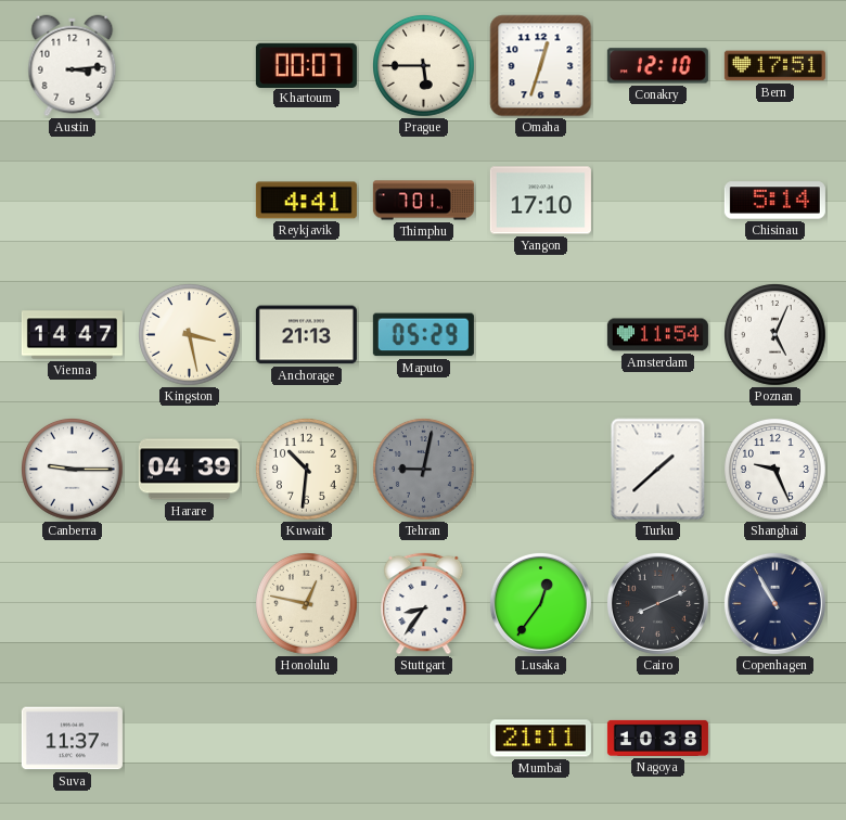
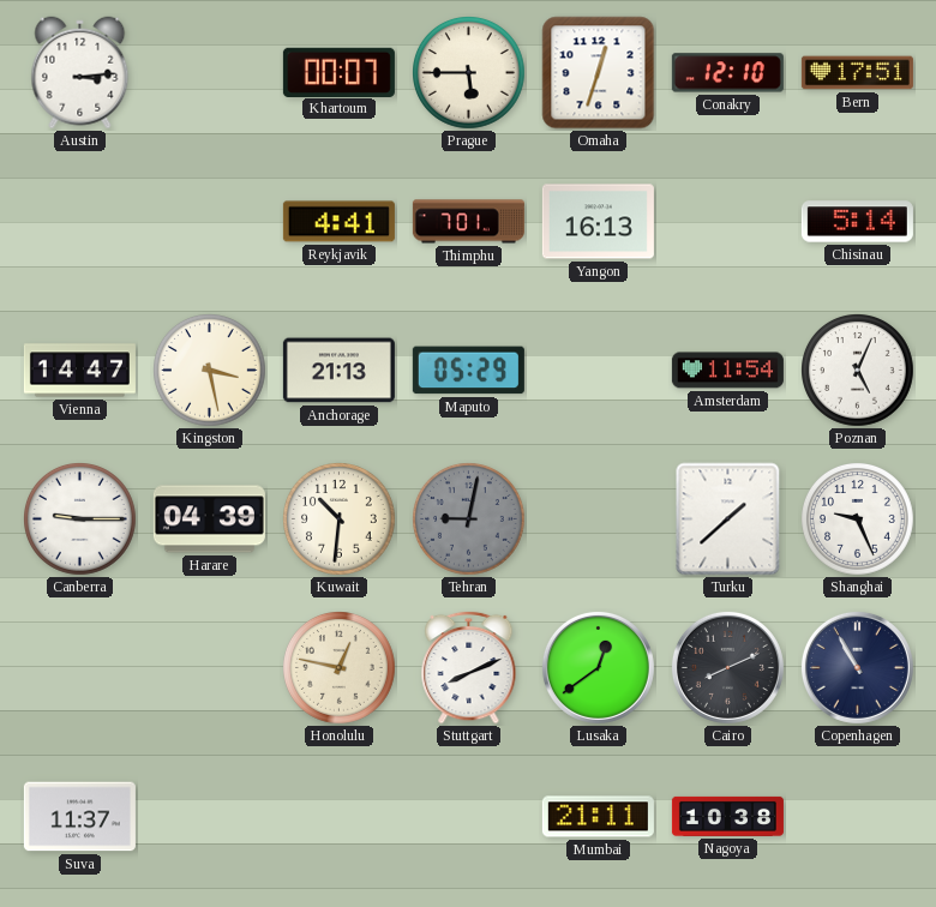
Yangon: 17:10 -> 16:13 (598, 222)
Stuttgart: 8:36 -> 8:11 (469, 667)
Lusaka: 12:36 -> 12:39 (598, 667)
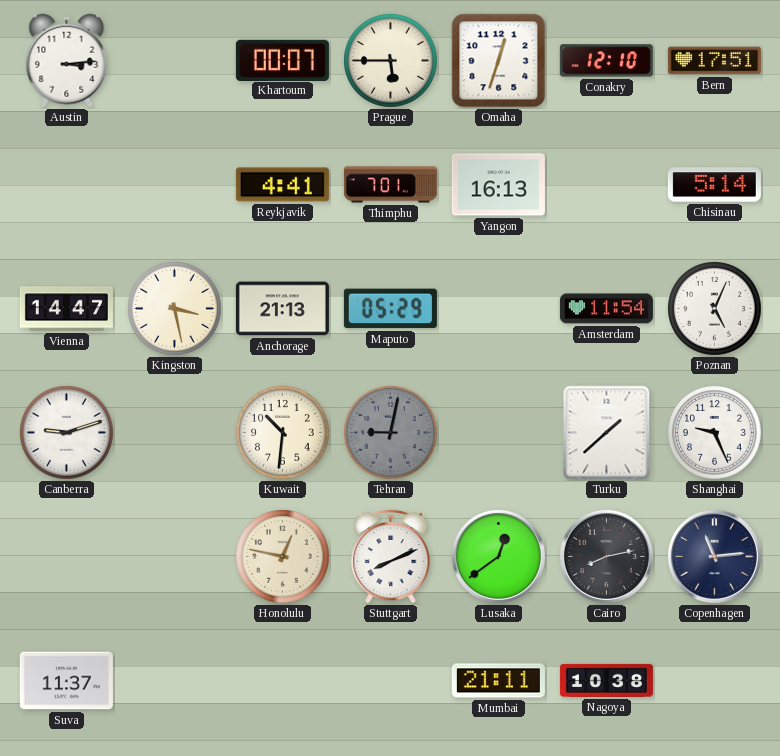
Canberra: 9:15 -> 9:12 (67, 433)
Harare: 04:39 -> none (209, 519)
Cairo: 8:11 -> 8:13 (606, 556)
Copenhagen: 10:55 -> 11:14 (714, 556)
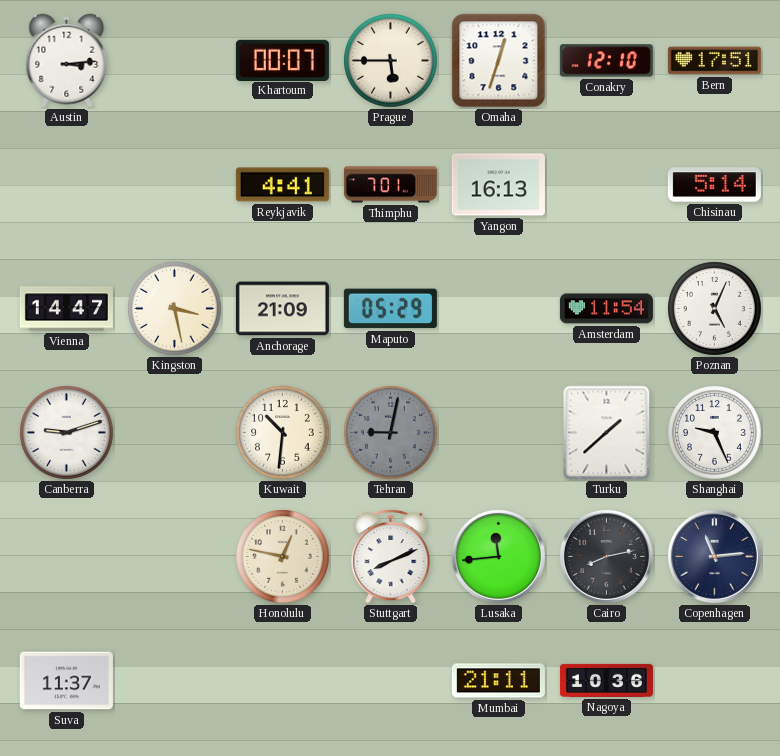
Anchorage: 21:13 -> 21:09 (282, 309)
Lusaka: 12:39 -> 11:44 (498, 556)
Nagoya: 10:38 -> 10:36 (606, 680)
